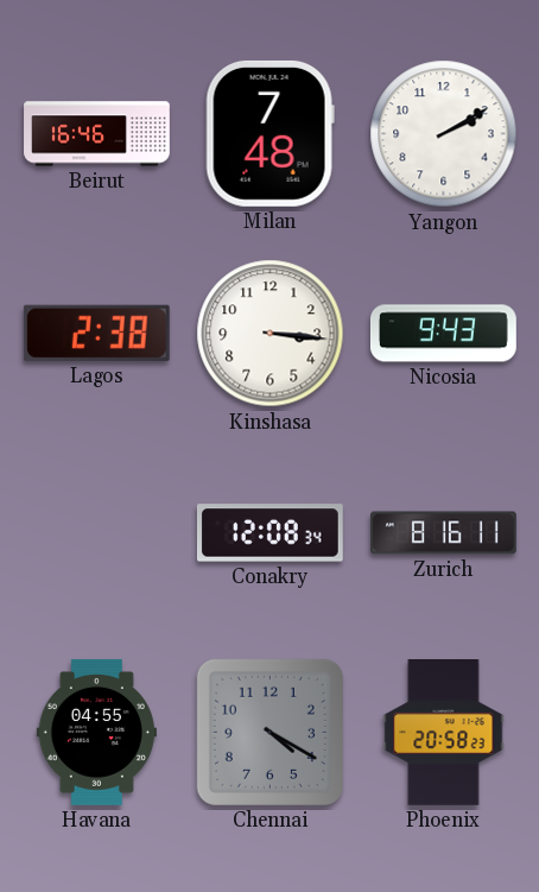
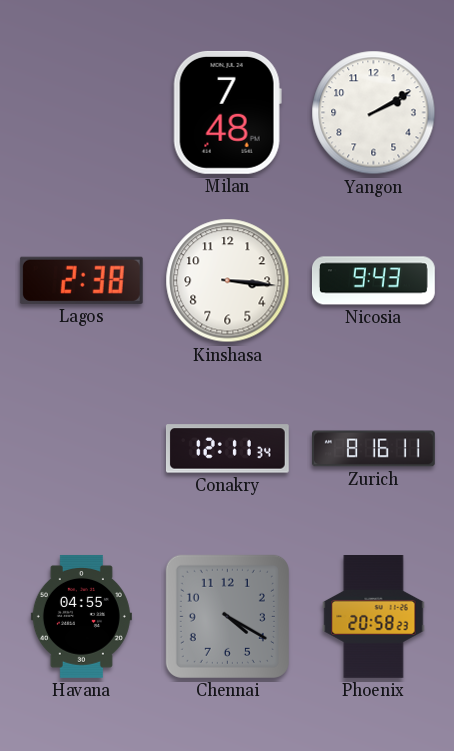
Beirut: 16:46 -> none (97, 134)
Conakry: 12:08 -> 12:11 (227, 449)
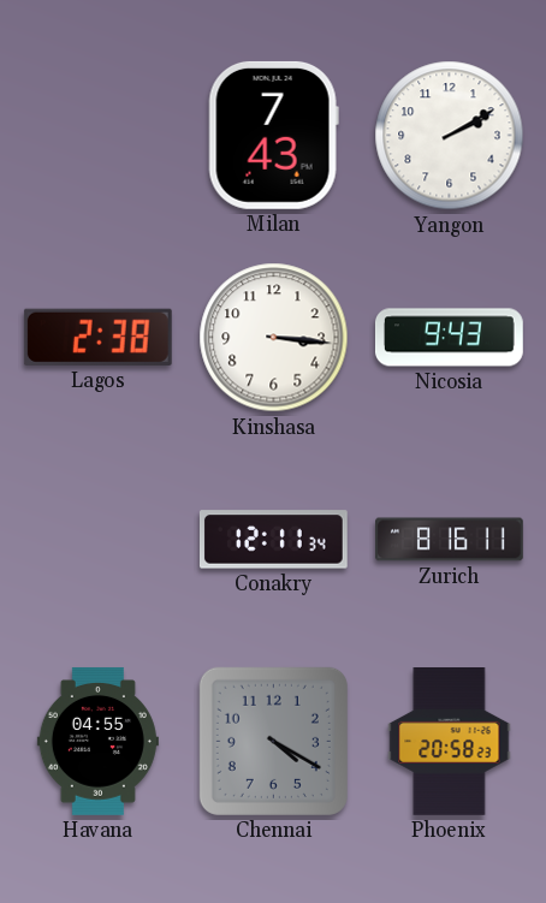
Milan: 7:48 -> 7:43 (273, 135)
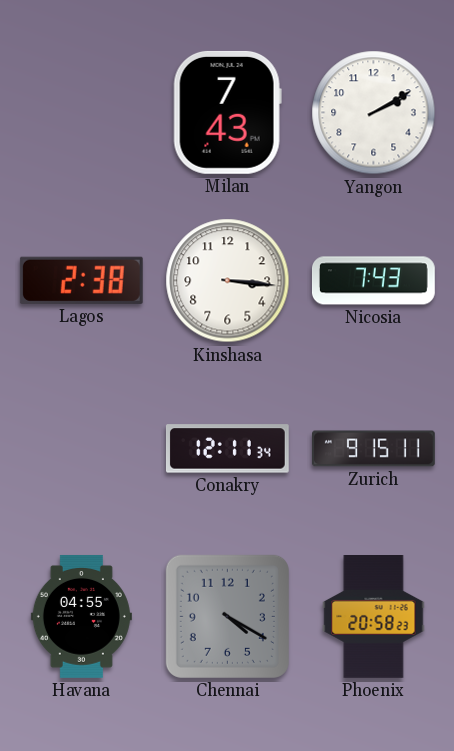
Nicosia: 9:43 -> 7:43 (374, 281)
Zurich: 8:16 -> 9:15 (374, 449)
